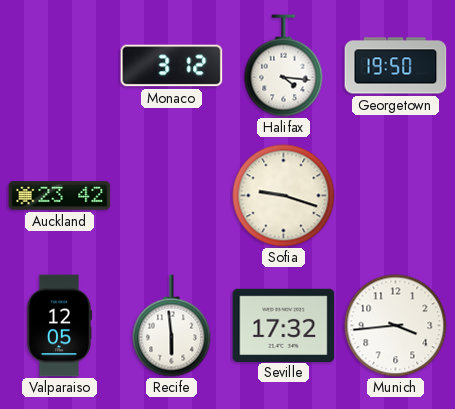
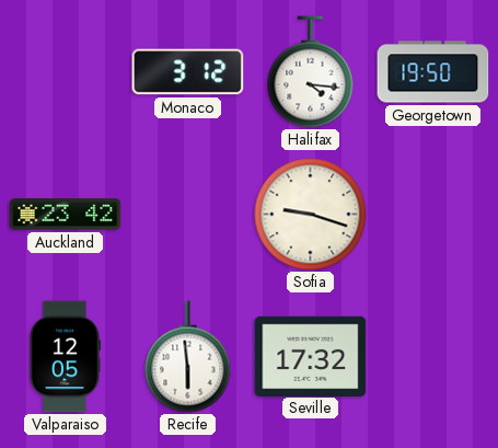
Munich: 3:44 -> none (396, 326)
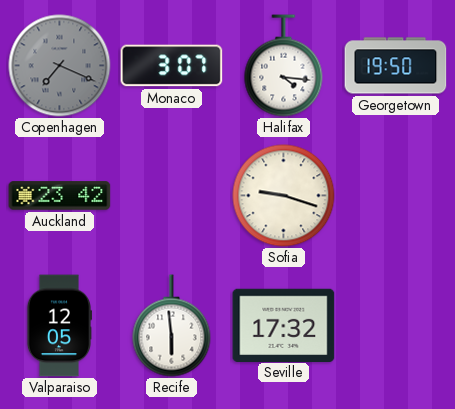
Copenhagen: none -> 7:19 (60, 66)
Monaco: 3:12 -> 3:07 (172, 66)
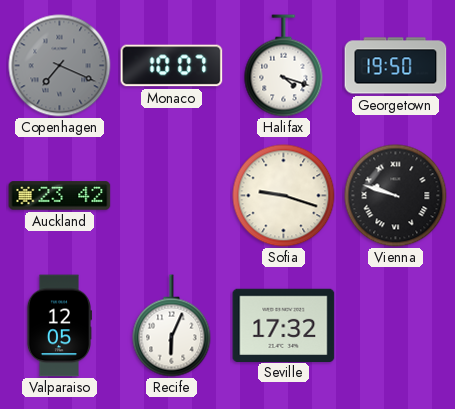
Monaco: 3:07 -> 10:07 (172, 66)
Halifax: 4:16 -> 4:18 (284, 66)
Vienna: none -> 9:48 (396, 196)
Recife: 5:59 -> 6:04 (172, 326)
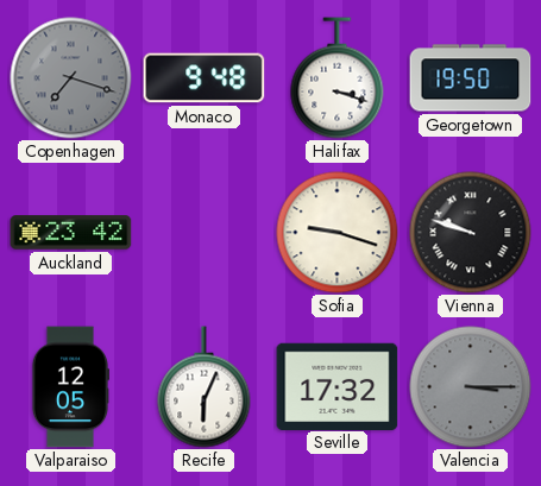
Copenhagen: 7:19 -> 7:18 (71, 78)
Monaco: 10:07 -> 9:48 (205, 78)
Halifax: 4:18 -> 3:18 (338, 78)
Valencia: none -> 3:15 (471, 387)
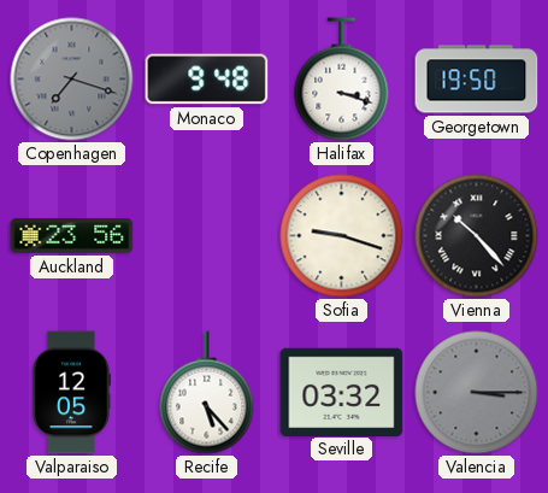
Auckland: 23:42 -> 23:56 (72, 236)
Vienna: 9:48 -> 10:23 (477, 236)
Recife: 6:04 -> 5:23 (207, 393)
Seville: 17:32 -> 03:32 (342, 392)
